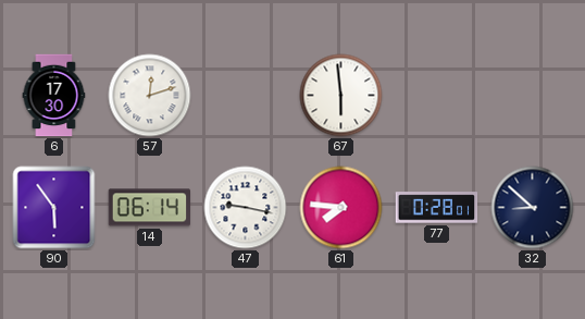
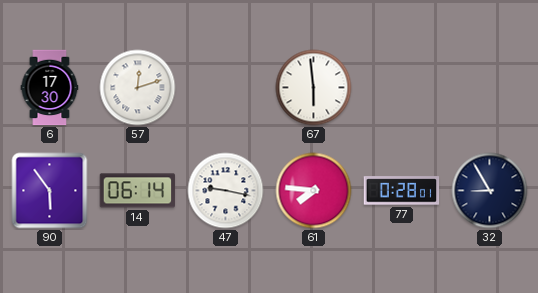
32: 8:52 -> 8:55 (490, 191)
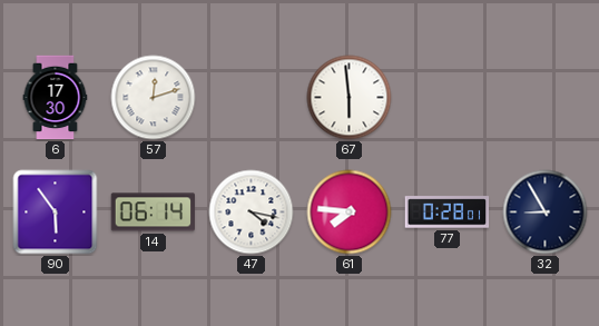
47: 9:17 -> 4:17 (252, 213)
